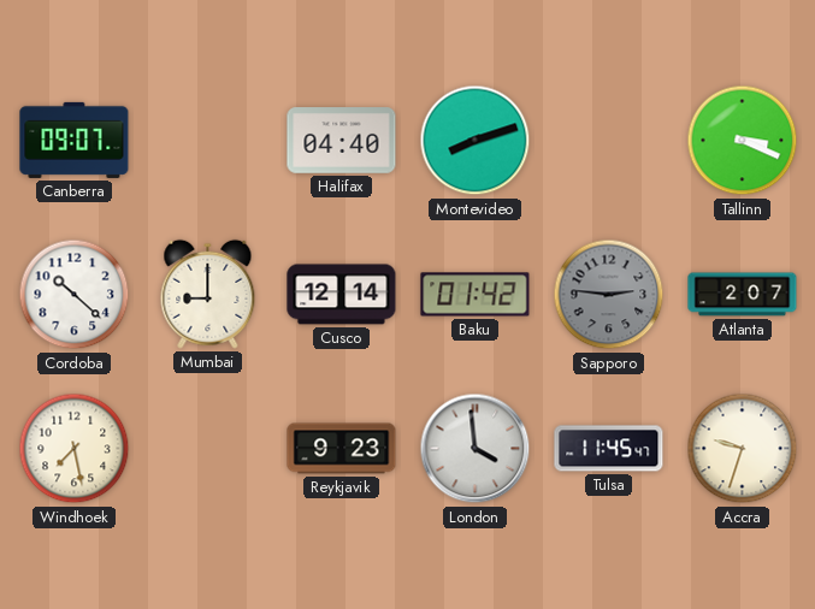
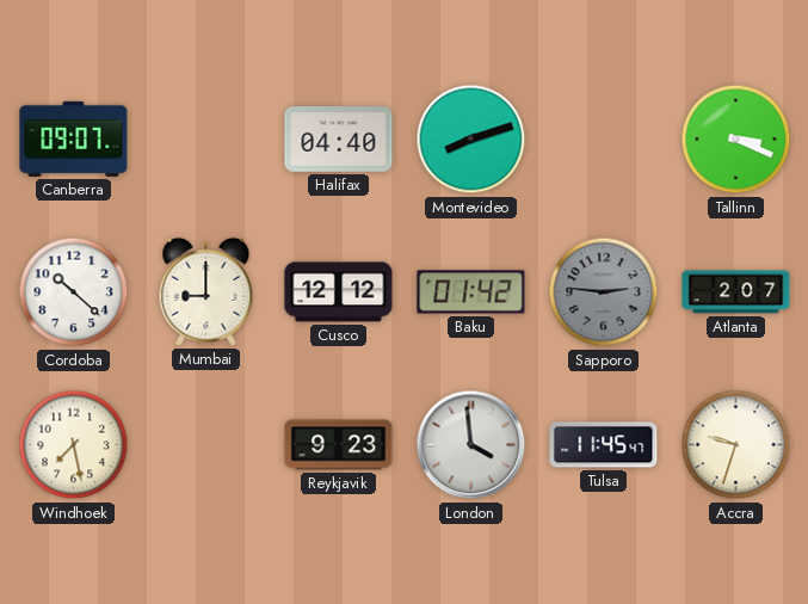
Cusco: 12:14 -> 12:12 (339, 292)
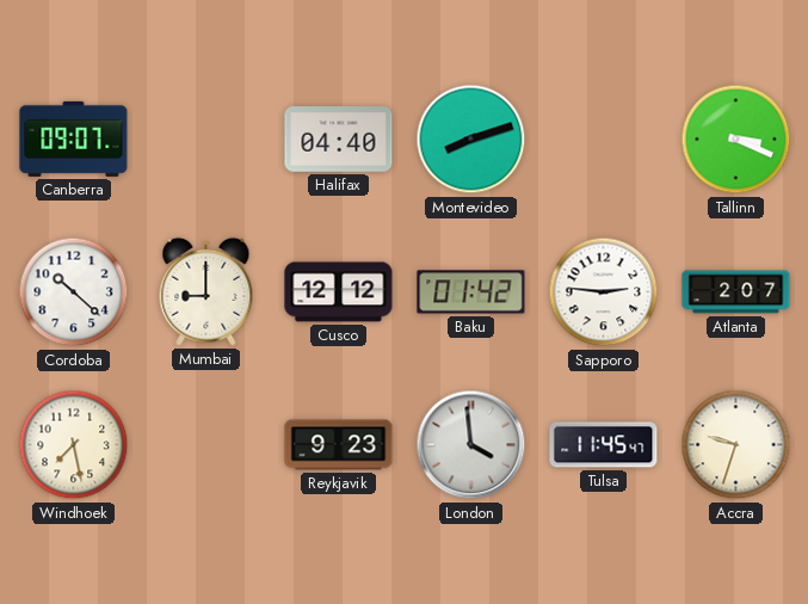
Sapporo dial: grey -> white (604, 292)
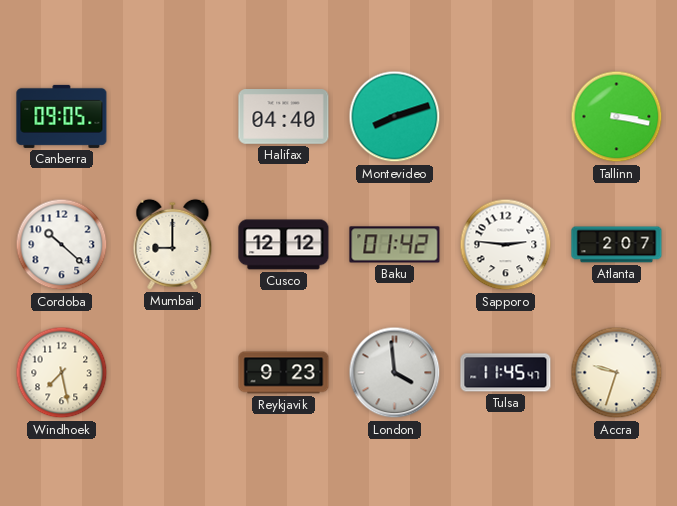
Canberra: 09:07 -> 09:05 (62, 116)
Tallinn: 3:19 -> 3:17 (617, 117)
